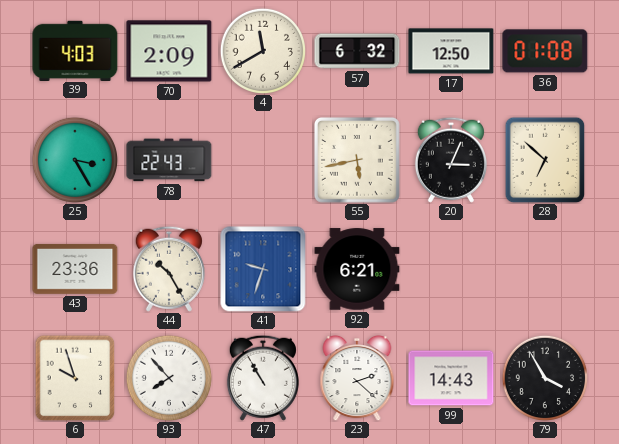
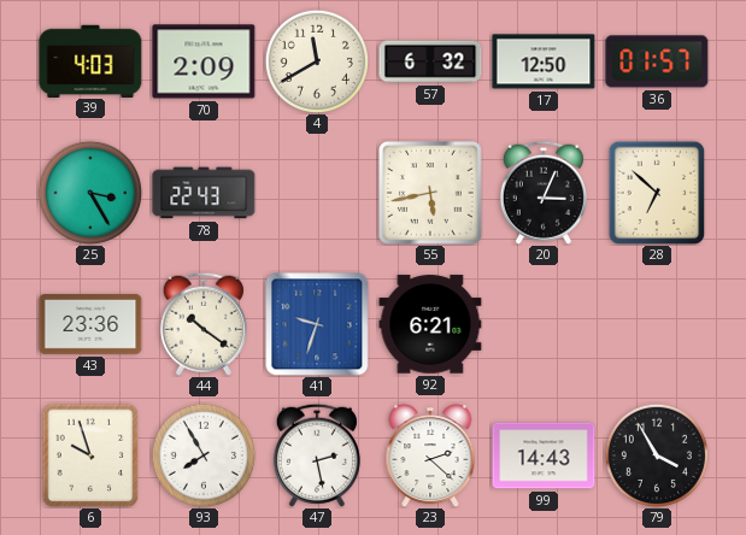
36: 01:08 -> 01:57 (657, 61)
44: 10:25 -> 10:21 (204, 324)
93: 7:53 -> 7:55 (202, 454)
47: 10:55 -> 2:28 (317, 455)
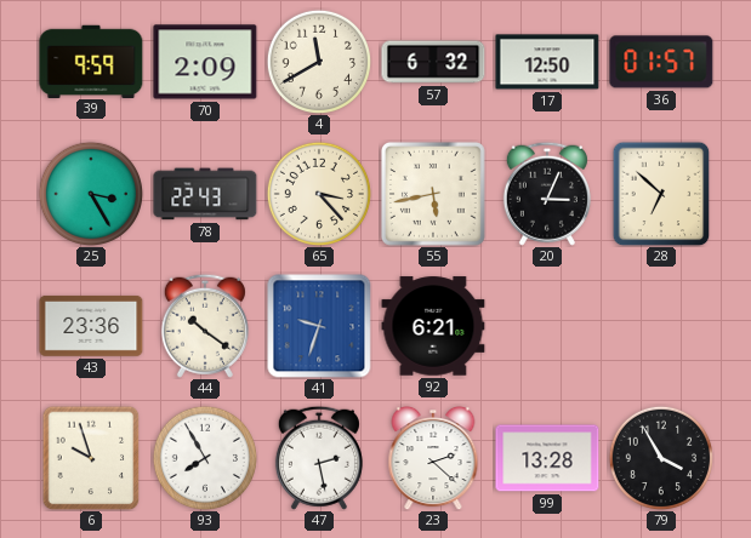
39: 4:03 -> 9:59 (91, 61)
65: none -> 3:23 (318, 193)
99: 14:43 -> 13:28 (547, 458)
